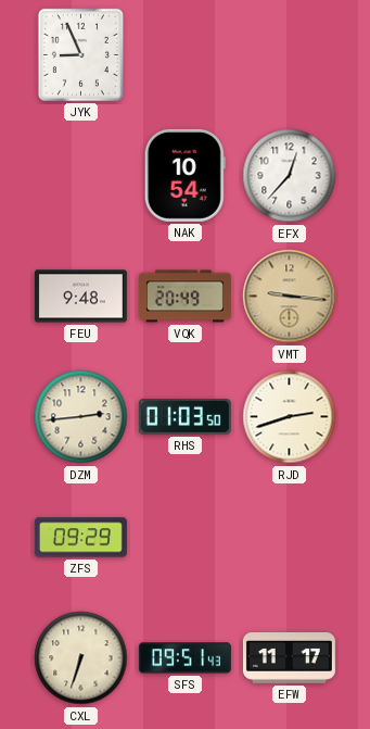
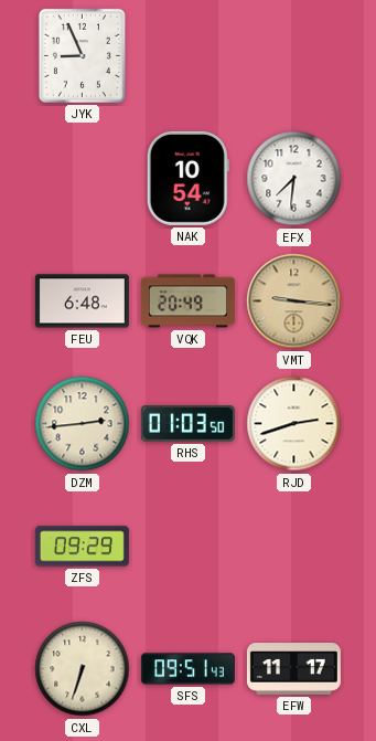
EFX: 12:37 -> 7:31 (294, 179)
FEU: 9:48 -> 6:48 (82, 301)
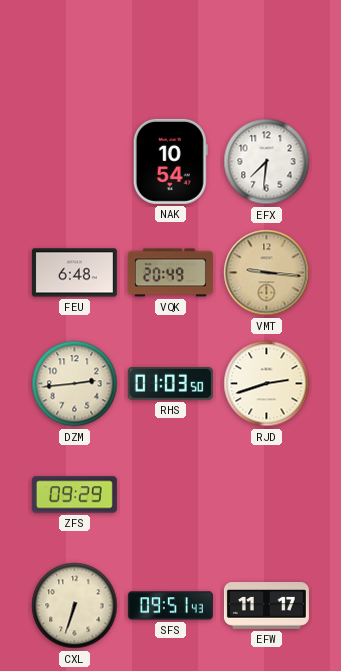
JYK: 8:56 -> none (82, 55)
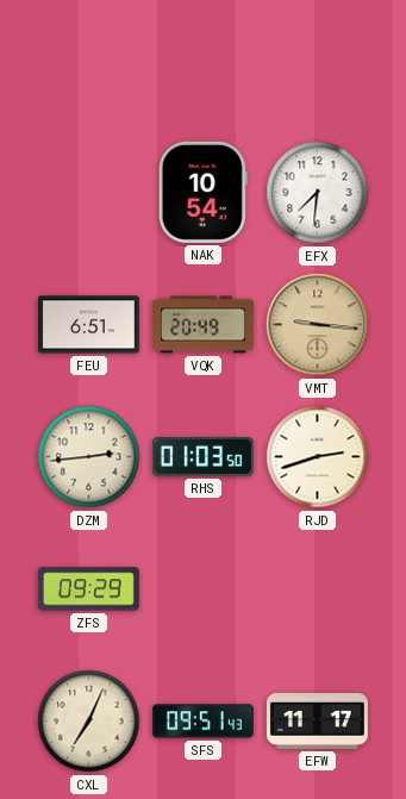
FEU: 6:48 -> 6:51 (88, 325)
CXL: 6:33 -> 7:04 (89, 722)
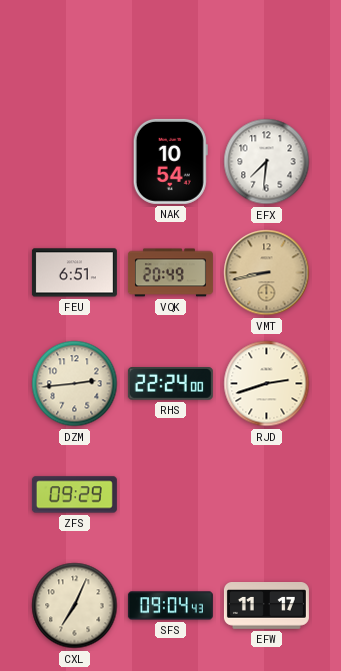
VMT: 9:16 -> 8:43 (267, 273)
RHS: 01:03 -> 22:24 (170, 384)
SFS: 09:51 -> 09:04 (170, 606)
